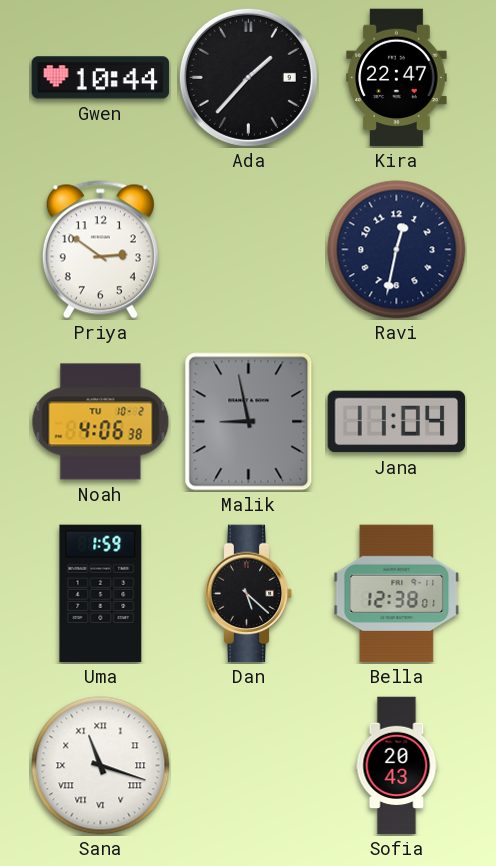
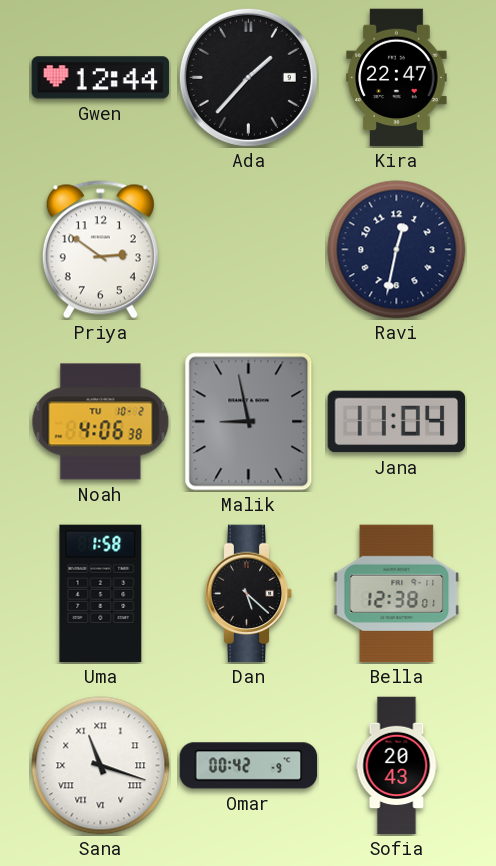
Gwen: 10:44 -> 12:44 (101, 78)
Uma: 1:59 -> 1:58 (101, 594)
Omar: none -> 00:42 (249, 766)
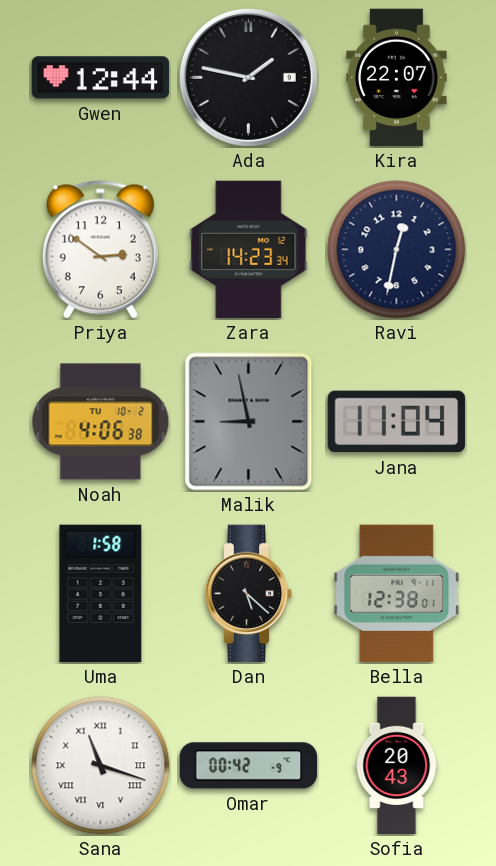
Ada: 1:37 -> 1:47 (248, 77)
Kira: 22:47 -> 22:07 (397, 78)
Zara: none -> 14:23 (249, 250)
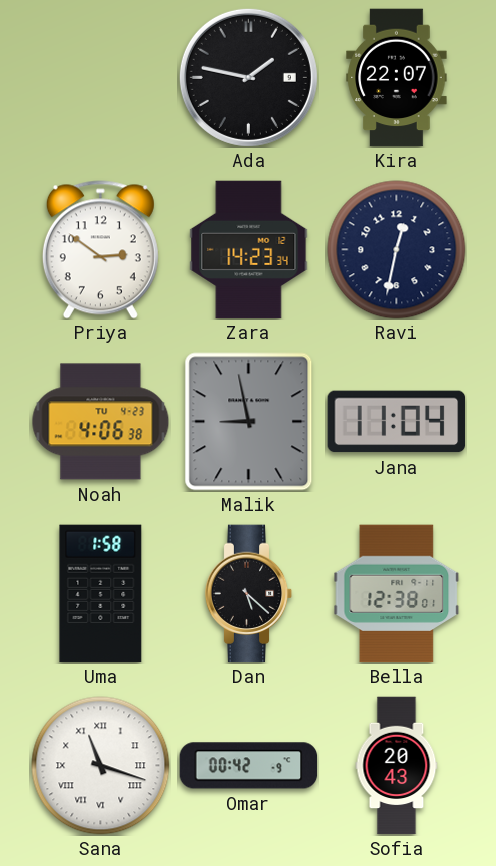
Gwen: 12:44 -> none (101, 78)
Noah date: TU 10-2 -> TU 4-23 (101, 422)
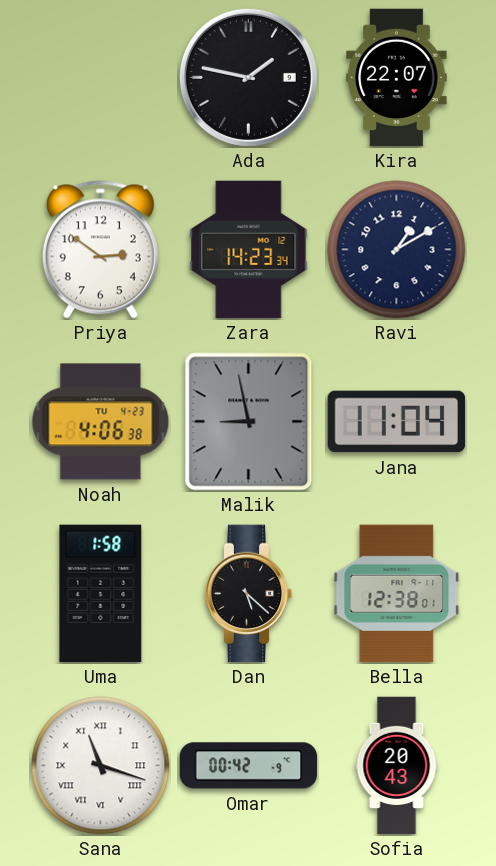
Ravi: 12:32 -> 1:10 (397, 250)
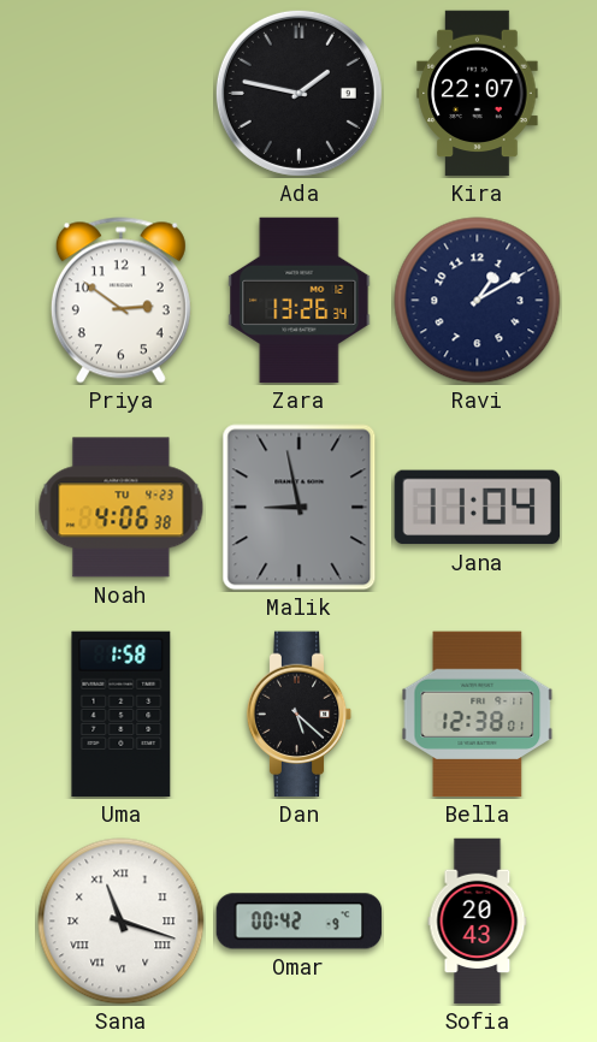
Zara: 14:23 -> 13:26 (300, 301)
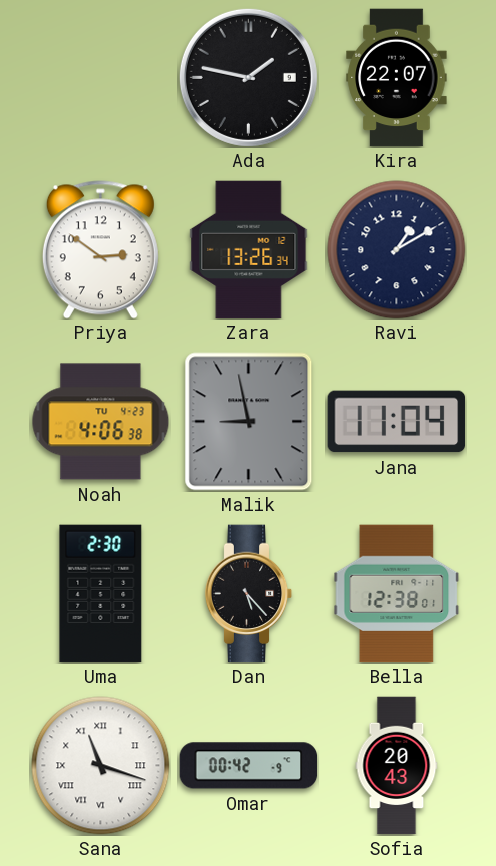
Uma: 1:58 -> 2:30 (101, 594)
Dan: 5:22 -> 5:23 (249, 594)
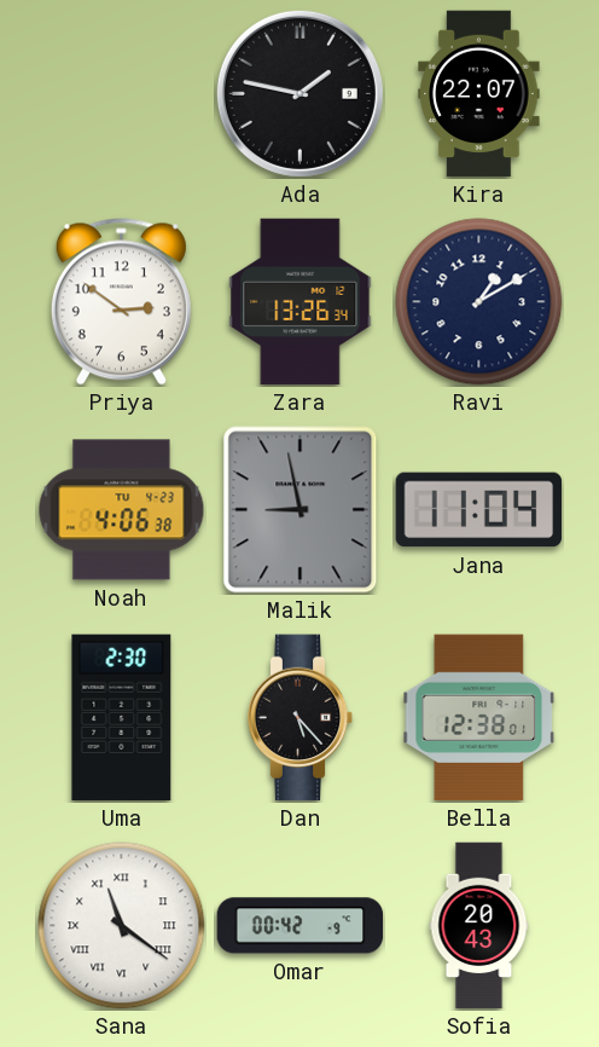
Sana: 11:18 -> 11:21 (122, 926)
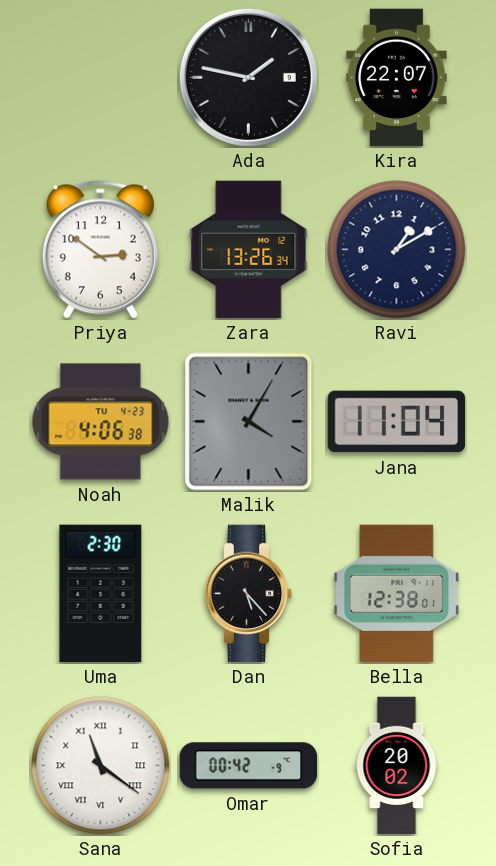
Malik: 8:58 -> 4:05 (249, 422)
Sofia: 20:43 -> 20:02 (397, 766)
